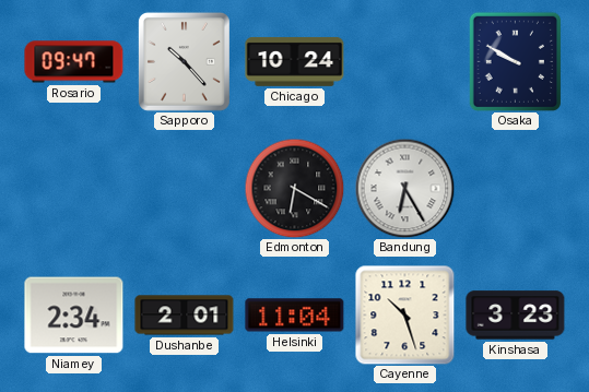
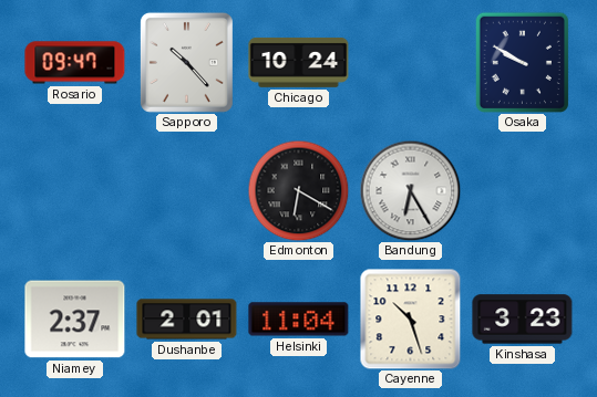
Niamey: 2:34 -> 2:37 (75, 320)
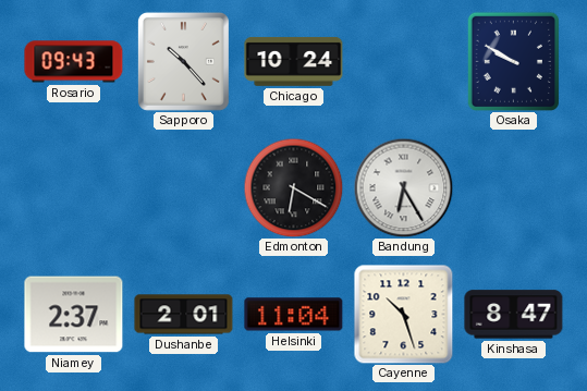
Rosario: 09:47 -> 09:43 (74, 62)
Kinshasa: 3:23 -> 8:47 (514, 315)
